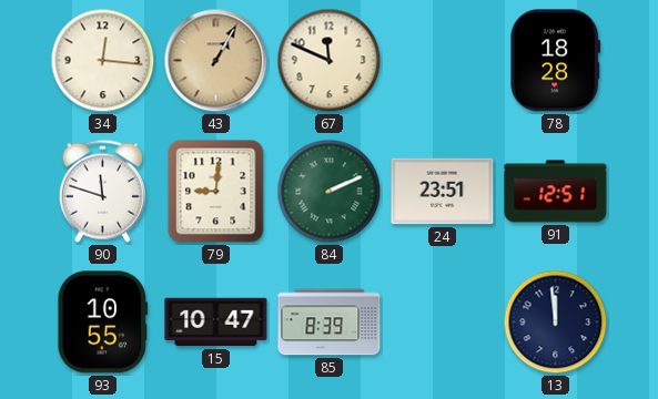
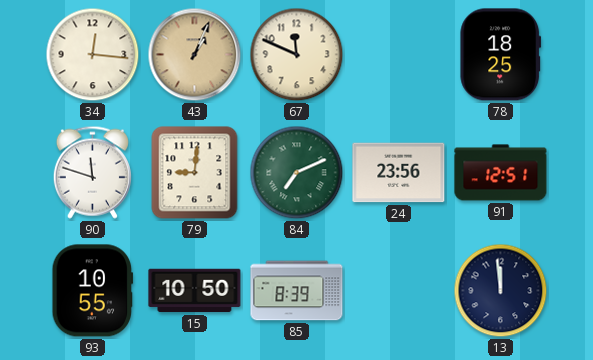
43: 1:05 -> 1:04 (195, 55)
78: 18:28 -> 18:25 (501, 55)
84: 2:11 -> 7:11 (297, 173)
24: 23:51 -> 23:56 (399, 173)
15: 10:47 -> 10:50 (195, 291)
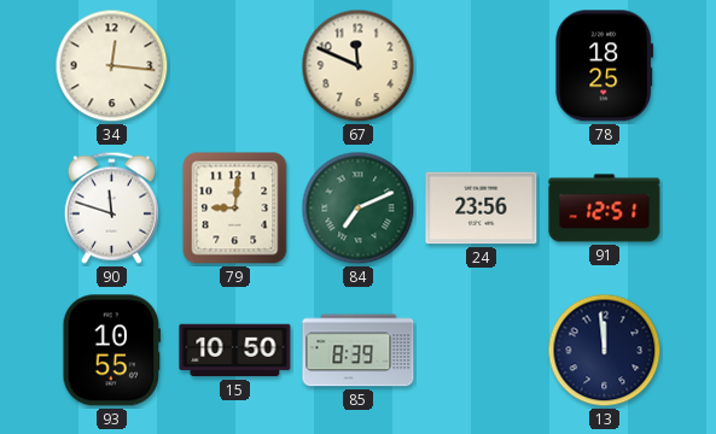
43: 1:04 -> none (195, 55)
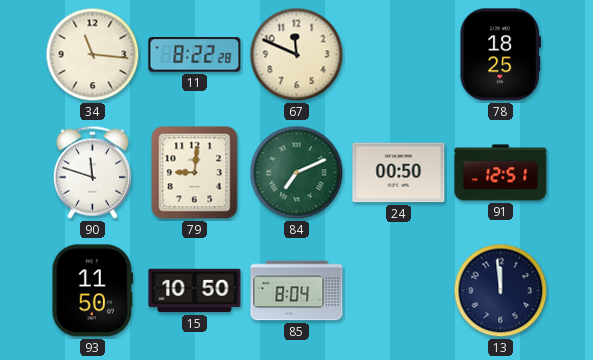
34: 12:16 -> 11:16 (93, 55)
11: none -> 8:22 (195, 55)
24: 23:56 -> 00:50 (399, 173)
93: 10:55 -> 11:50 (93, 291)
85: 8:39 -> 8:04 (297, 291)
